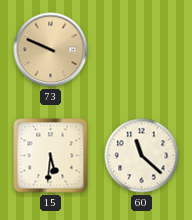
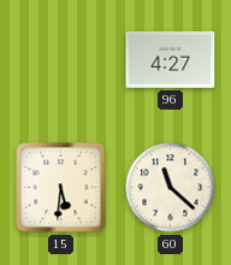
73: 9:49 -> none (51, 50)
96: none -> 4:27 (171, 60)
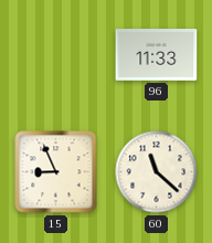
96: 4:27 -> 11:33 (157, 55)
15: 5:31 -> 8:56 (56, 172)
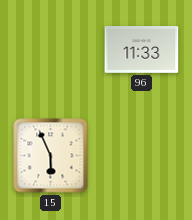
15: 8:56 -> 5:56 (51, 156)
60: 11:22 -> none (157, 172)
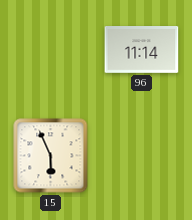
96: 11:33 -> 11:14 (142, 50)
